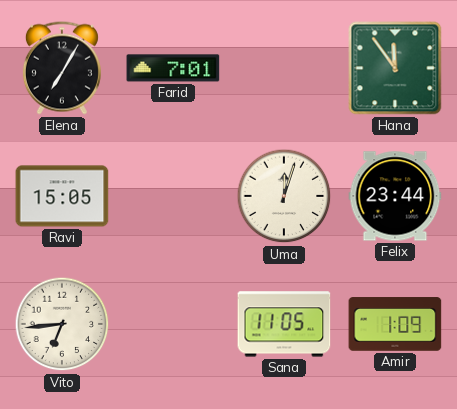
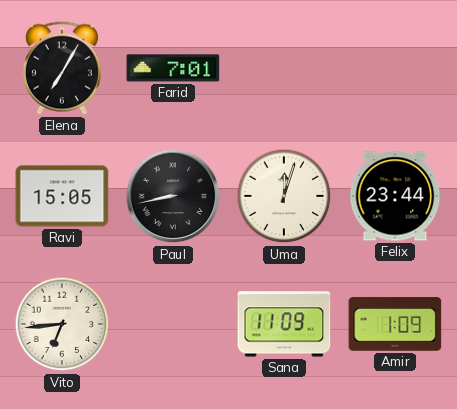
Hana: 11:54 -> none (395, 68)
Paul: none -> 8:43 (173, 196)
Sana: 11:05 -> 11:09 (284, 324)
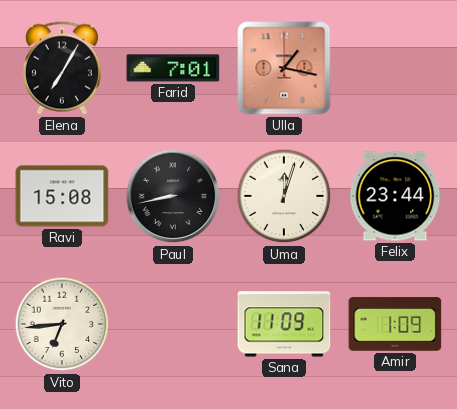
Ulla: none -> 1:17 (284, 68)
Ravi: 15:05 -> 15:08 (62, 196)
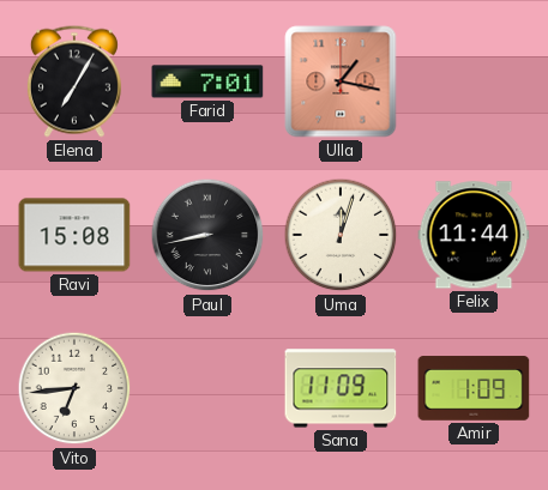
Felix: 23:44 -> 11:44 (474, 235)
